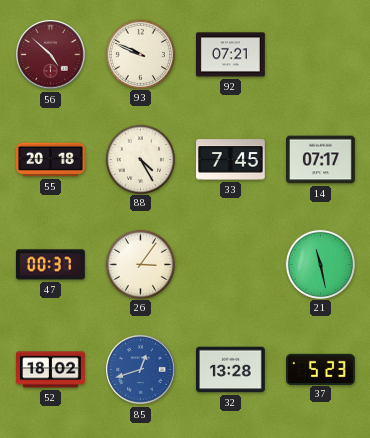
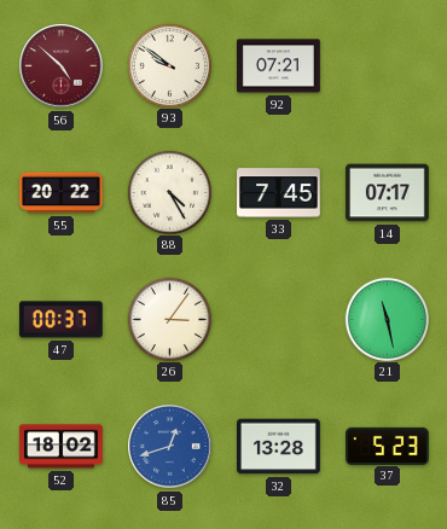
93: 9:49 -> 9:51 (169, 65)
55: 20:18 -> 20:22 (62, 193)
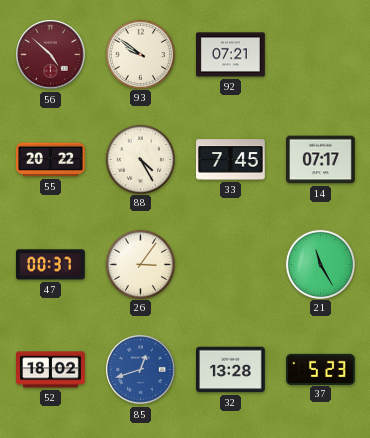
21: 11:28 -> 11:25 (320, 264)
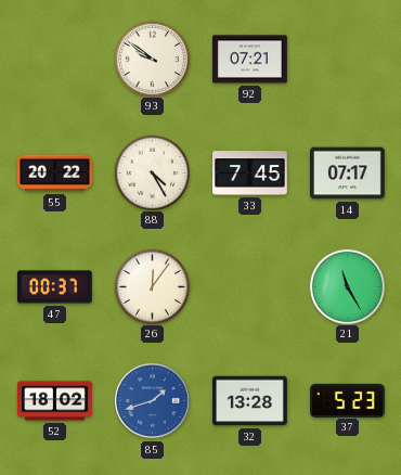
56: 4:52 -> none (51, 55)
26: 3:06 -> 12:06 (152, 286)
85: 12:42 -> 1:42 (153, 401)
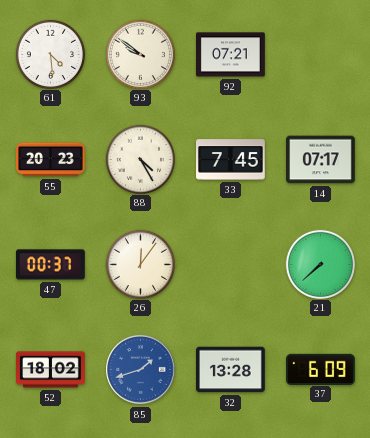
61: none -> 4:29 (50, 54)
55: 20:22 -> 20:23 (51, 160)
21: 11:25 -> 7:38 (320, 264)
37: 5:23 -> 6:09 (321, 369)
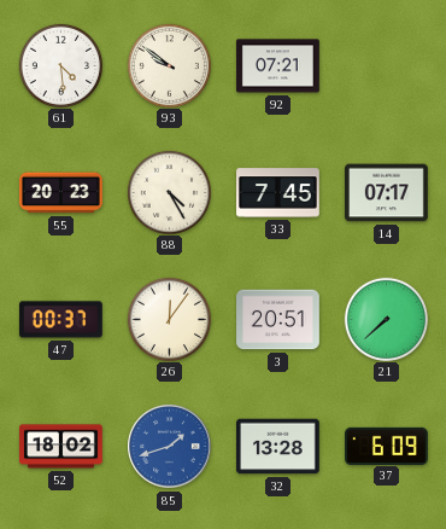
3: none -> 20:51 (278, 320)
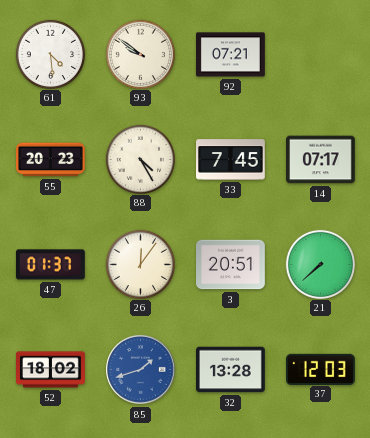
47: 00:37 -> 01:37 (50, 265)
37: 6:09 -> 12:03 (321, 369)
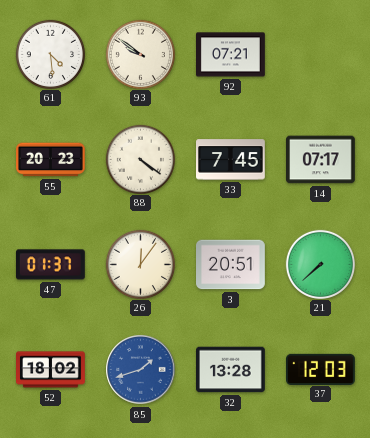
88: 4:25 -> 4:21 (140, 159)
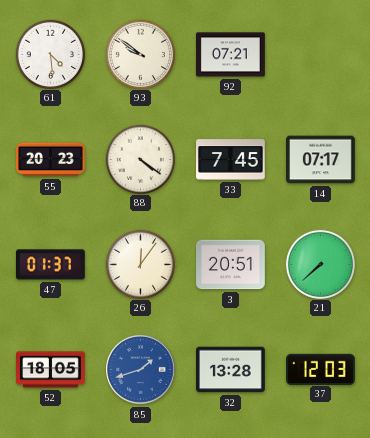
52: 18:02 -> 18:05 (51, 370)
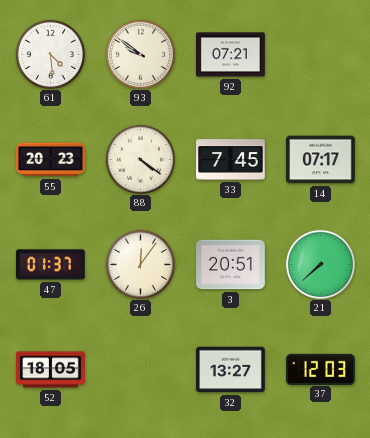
85: 1:42 -> none (141, 370)
32: 13:28 -> 13:27 (231, 370)
